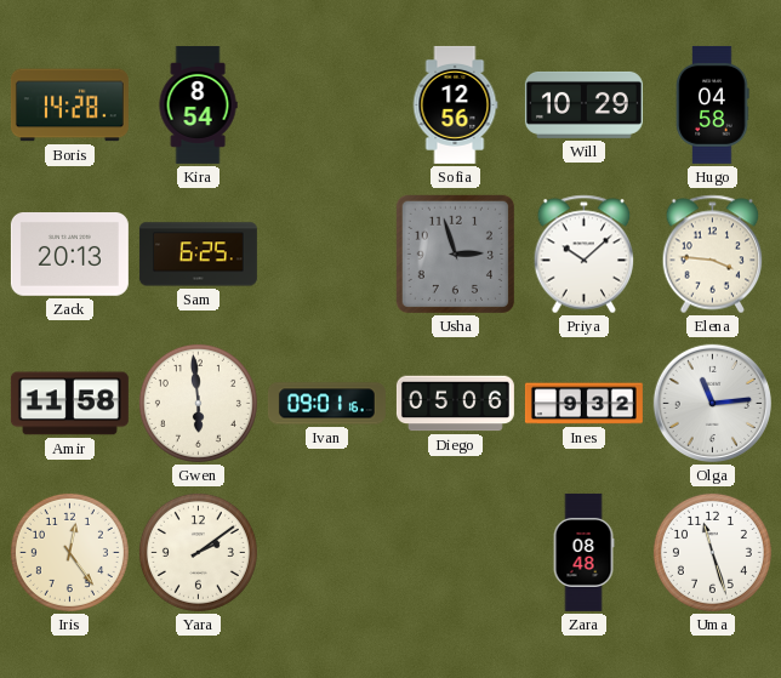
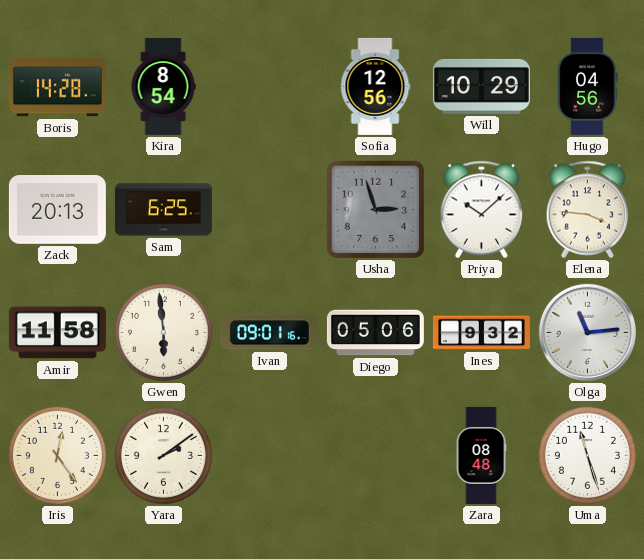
Hugo: 04:58 -> 04:56 (587, 86)
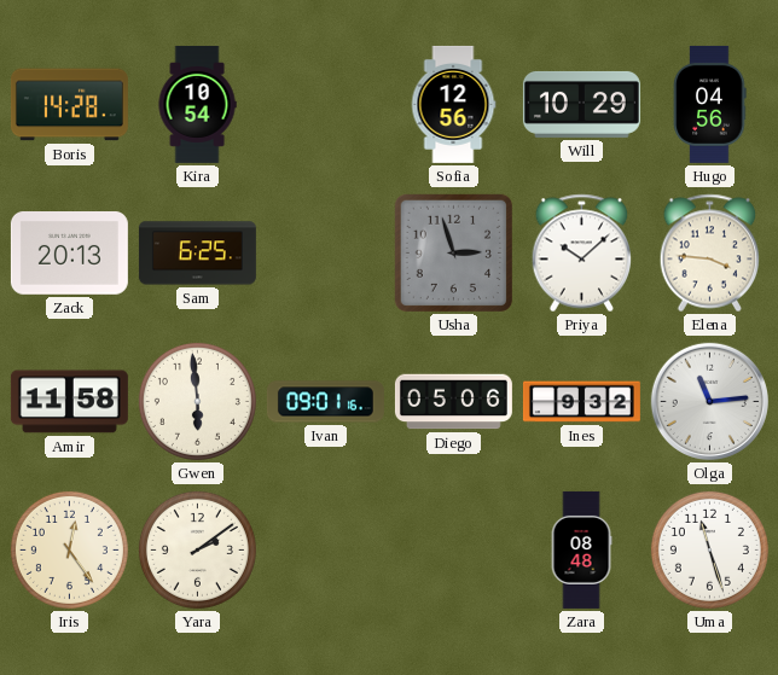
Kira: 8:54 -> 10:54 (197, 104)
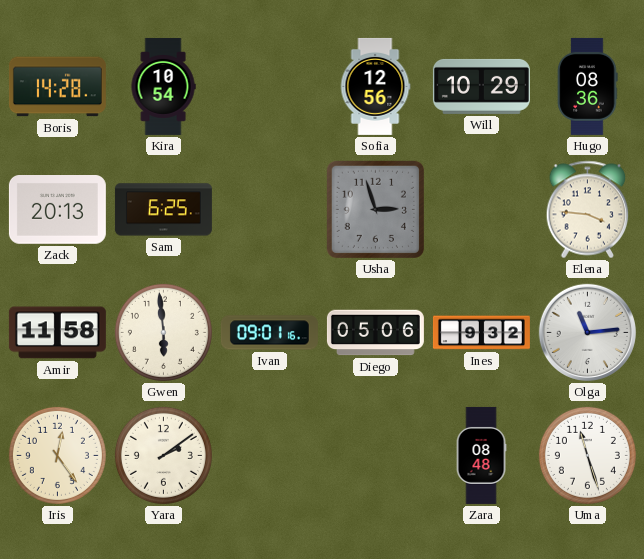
Hugo: 04:56 -> 08:36 (587, 86)
Priya: 10:08 -> none (582, 254)
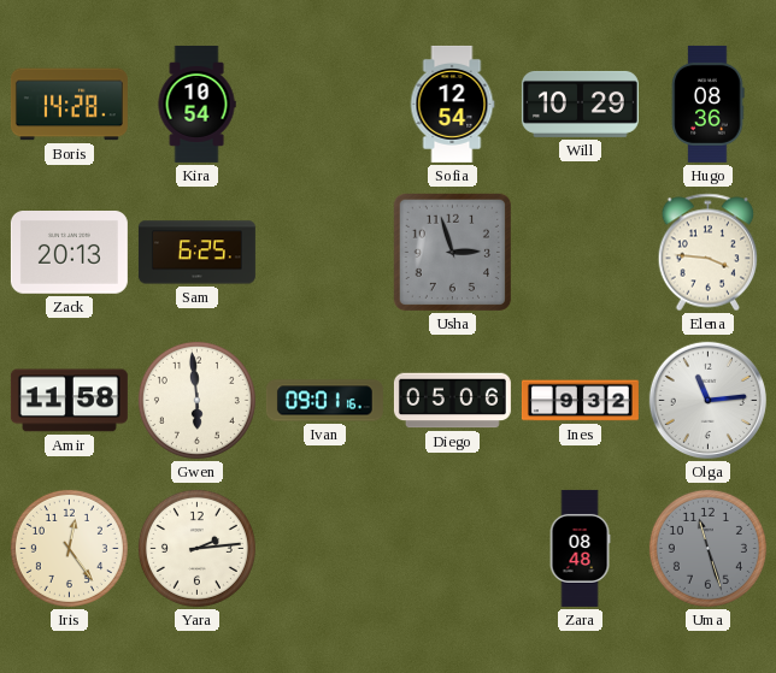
Sofia: 12:56 -> 12:54 (452, 104)
Yara: 2:09 -> 2:14 (196, 548)
Uma dial: white -> grey (707, 548)
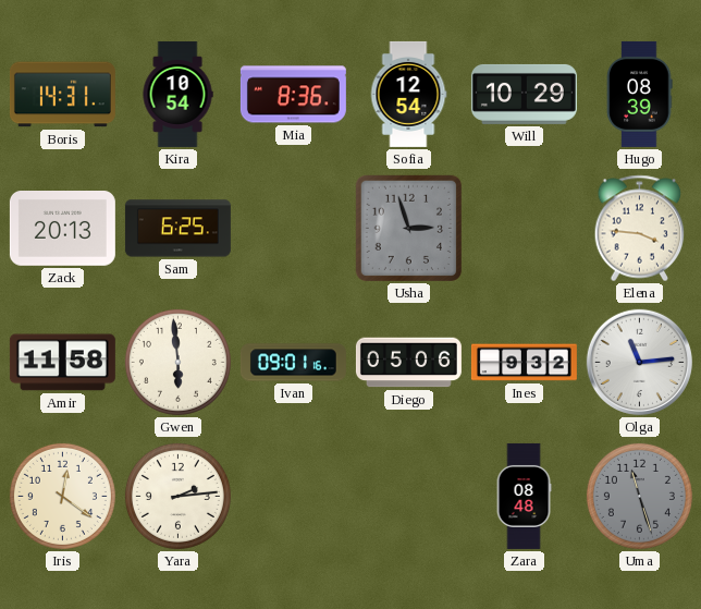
Boris: 14:28 -> 14:31 (62, 95)
Mia: none -> 8:36 (293, 95)
Hugo: 08:36 -> 08:39 (639, 94)
Iris: 12:24 -> 12:21 (62, 496)
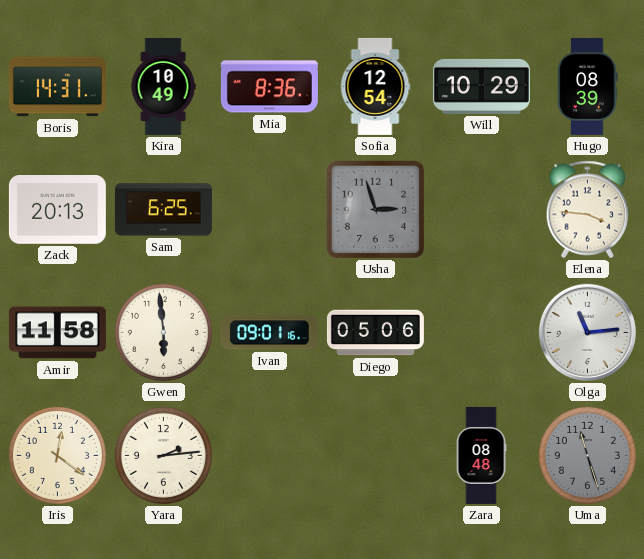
Kira: 10:54 -> 10:49 (163, 86)
Ines: 9:32 -> none (524, 363)
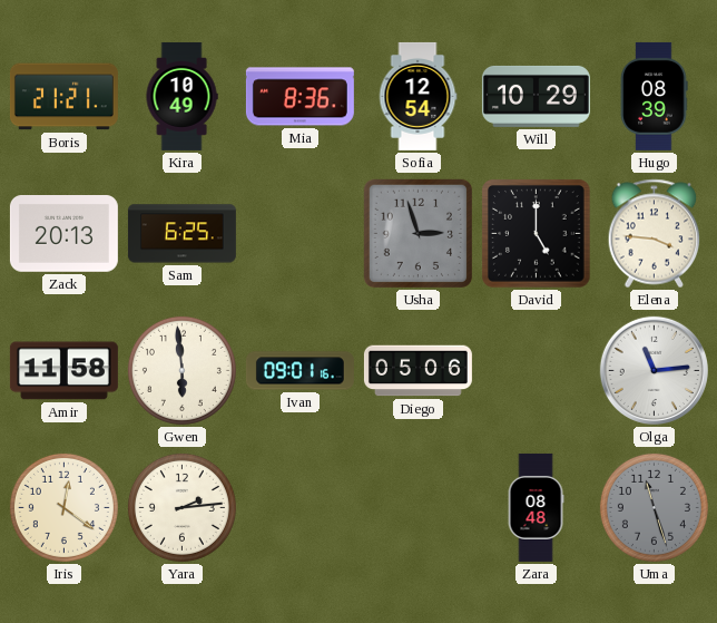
Boris: 14:31 -> 21:21 (63, 97)
David: none -> 5:00 (537, 234)
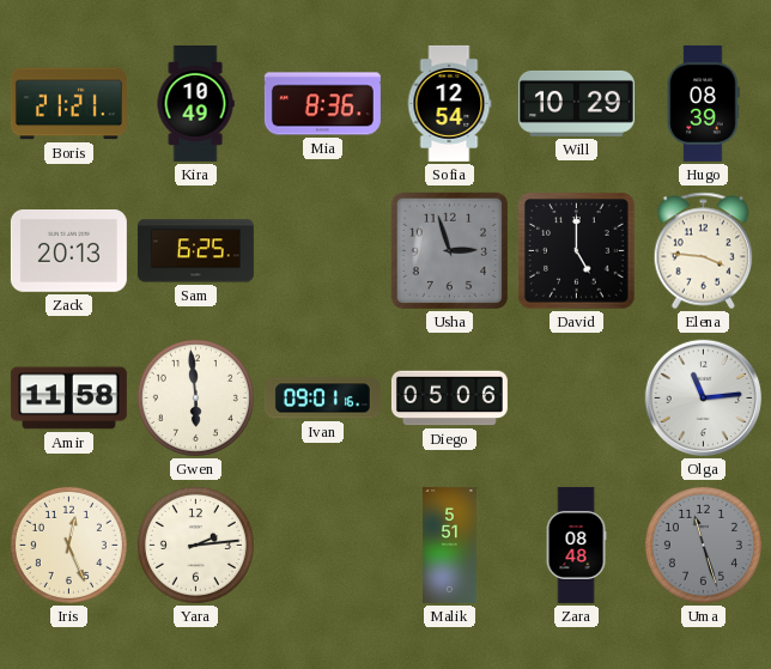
Iris: 12:21 -> 12:26 (68, 545)
Malik: none -> 5:51 (450, 545)
